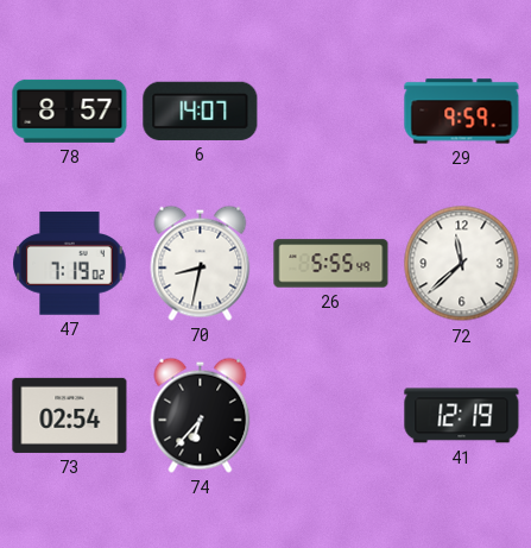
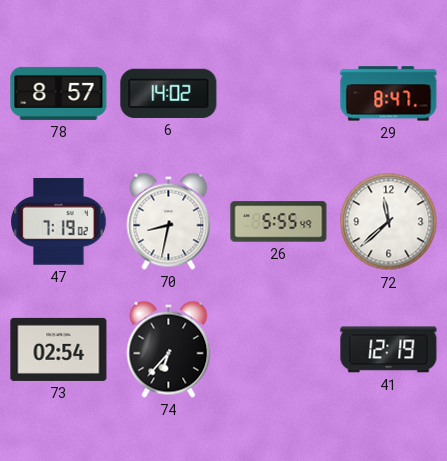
6: 14:07 -> 14:02 (169, 93)
29: 9:59 -> 8:47 (389, 94)
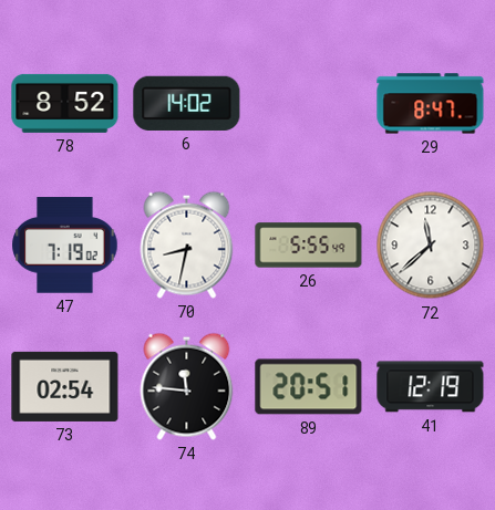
78: 8:57 -> 8:52 (65, 103)
74: 6:37 -> 11:46 (187, 386)
89: none -> 20:51 (309, 387)
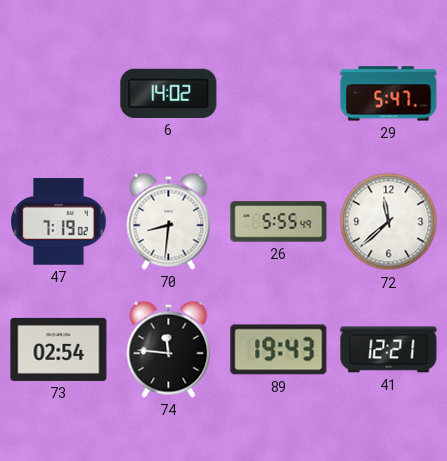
78: 8:52 -> none (65, 103)
29: 8:47 -> 5:47 (389, 94)
70: 8:32 -> 8:31 (169, 221)
89: 20:51 -> 19:43 (279, 350)
41: 12:19 -> 12:21 (389, 350)
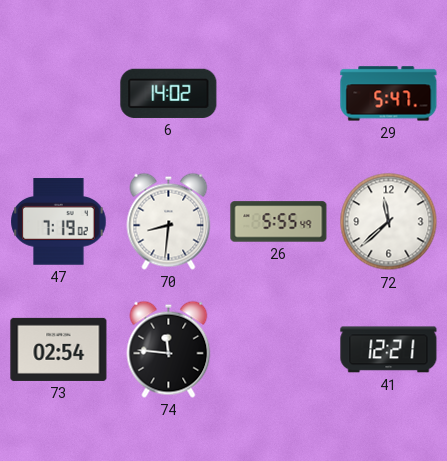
89: 19:43 -> none (279, 350)
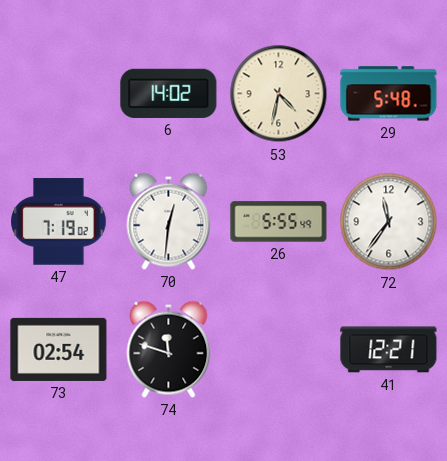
53: none -> 4:32 (279, 94)
29: 5:47 -> 5:48 (389, 94)
70: 8:31 -> 12:31 (169, 221)
72: 11:38 -> 11:36 (389, 222)
74: 11:46 -> 11:48 (169, 349)
